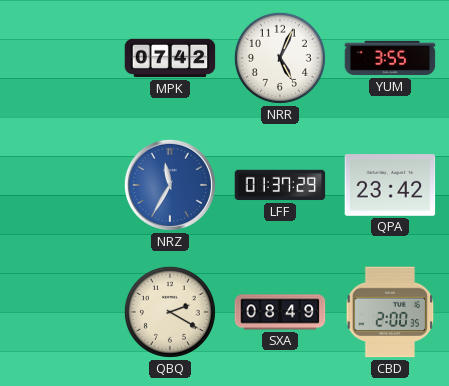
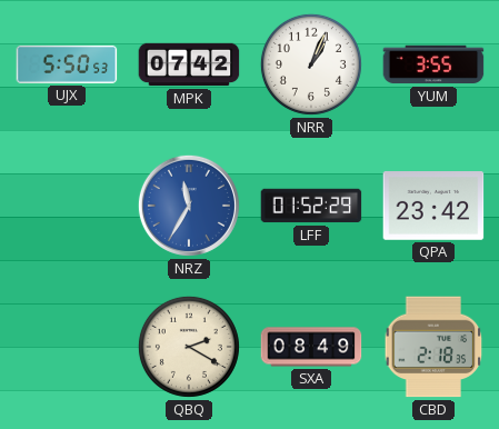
UJX: none -> 5:50 (67, 64)
NRR: 5:04 -> 1:04 (311, 64)
LFF: 01:37 -> 01:52 (311, 206)
CBD: 2:00 -> 2:18 (433, 347)
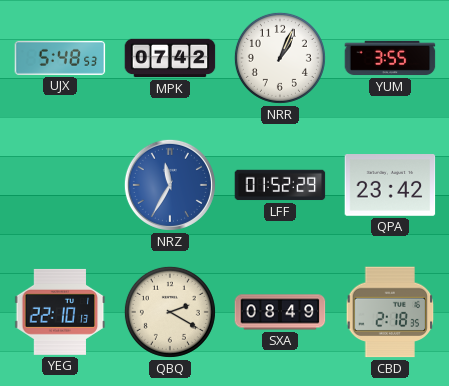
UJX: 5:50 -> 5:48 (60, 58)
YEG: none -> 22:10 (60, 312)
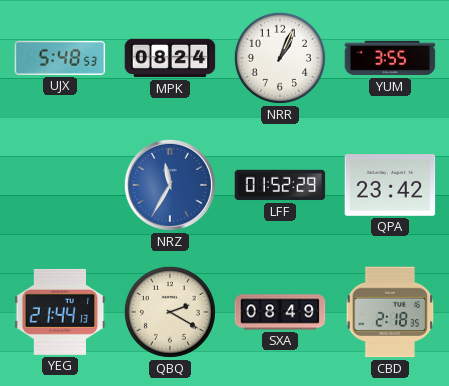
MPK: 07:42 -> 08:24 (170, 58)
YEG: 22:10 -> 21:44 (60, 312)
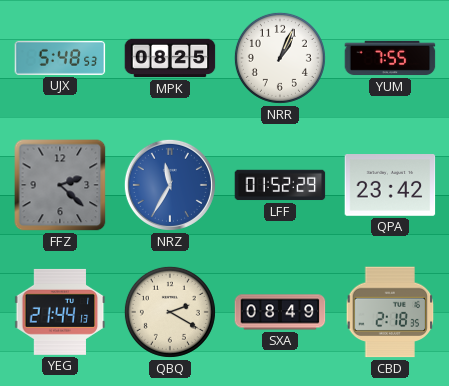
MPK: 08:24 -> 08:25 (170, 58)
YUM: 3:55 -> 7:55 (390, 58)
FFZ: none -> 2:22 (60, 185)
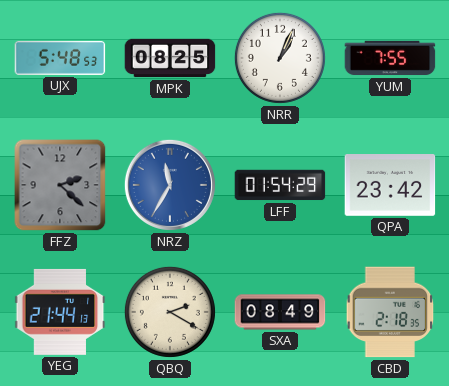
LFF: 01:52 -> 01:54 (280, 185)
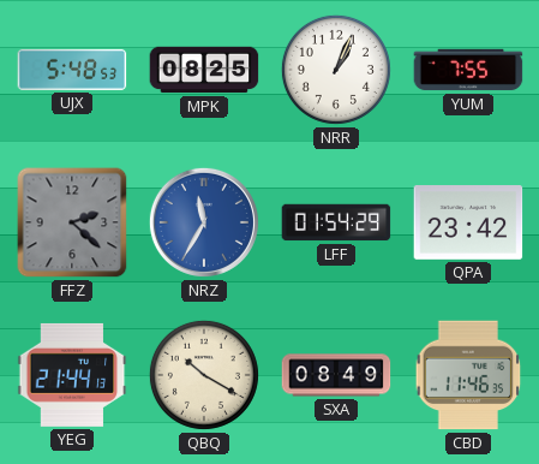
QBQ: 2:20 -> 10:20 (204, 375)
CBD: 2:18 -> 11:46 (468, 375)
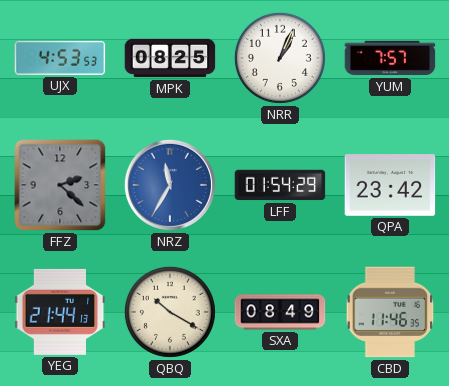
UJX: 5:48 -> 4:53 (60, 58)
YUM: 7:55 -> 7:57 (390, 58)
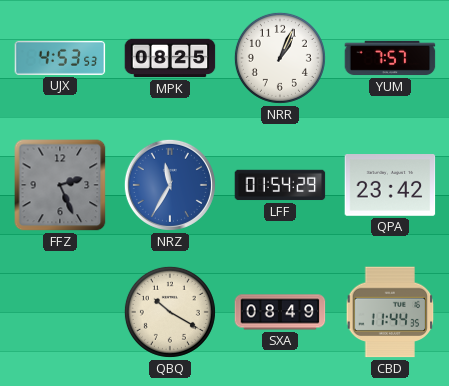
FFZ: 2:22 -> 2:26 (60, 185)
YEG: 21:44 -> none (60, 312)
CBD: 11:46 -> 11:44 (390, 312)
